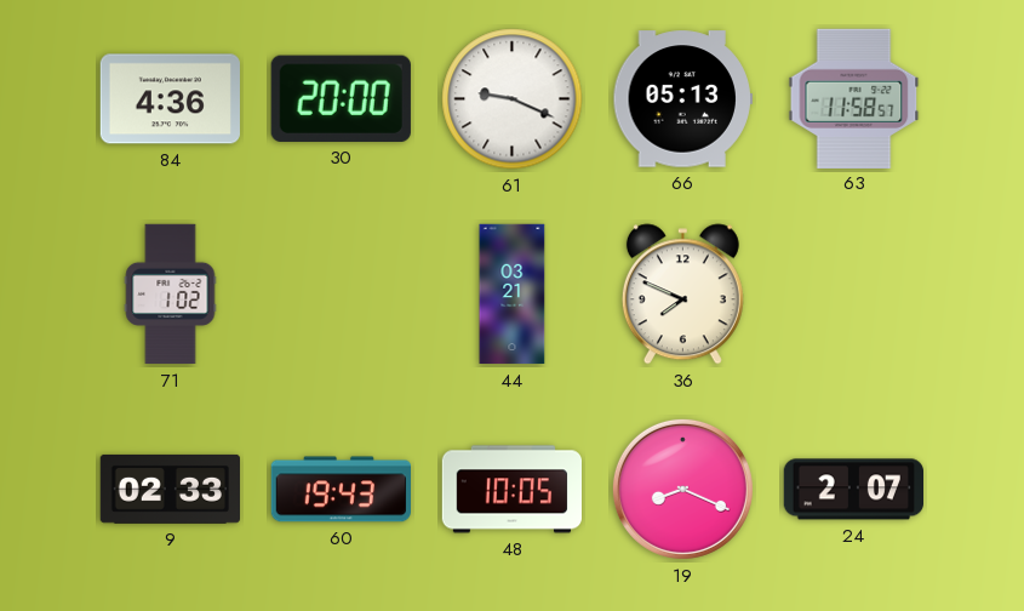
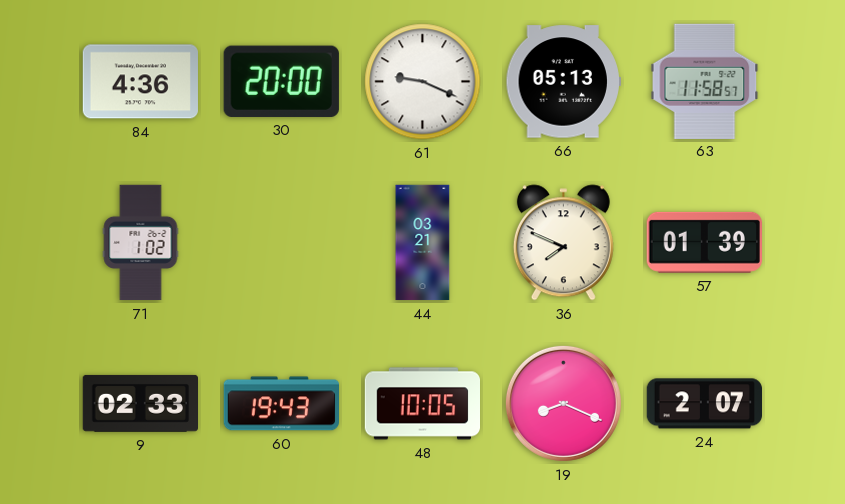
57: none -> 01:39 (704, 242)
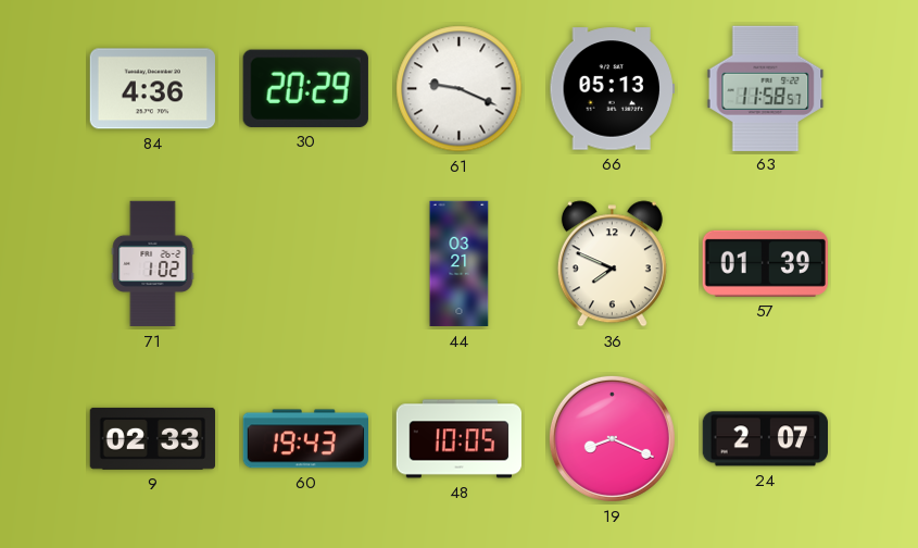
30: 20:00 -> 20:29 (305, 88)
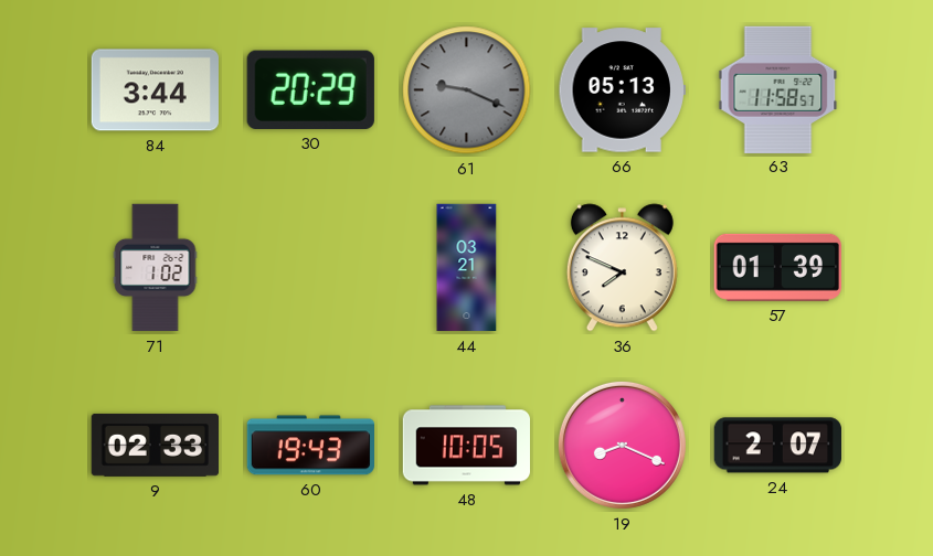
84: 4:36 -> 3:44 (155, 90)
61 dial: white -> grey (467, 90)
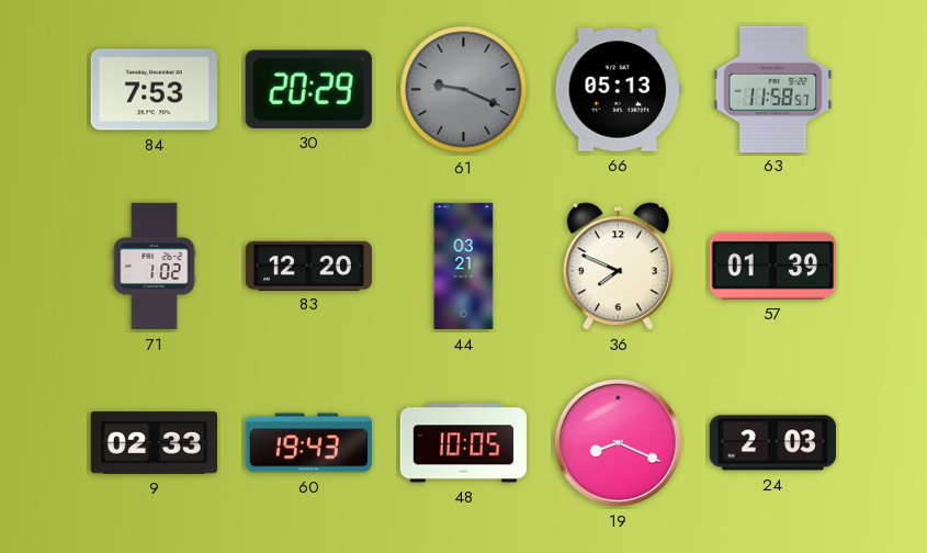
84: 3:44 -> 7:53 (154, 90)
83: none -> 12:20 (309, 266)
24: 2:07 -> 2:03 (772, 443)
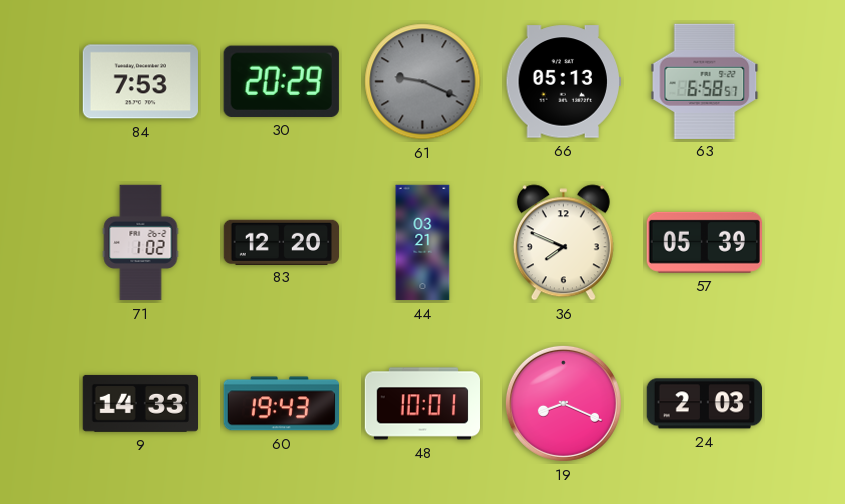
63: 11:58 -> 6:58 (705, 81)
57: 01:39 -> 05:39 (704, 242)
9: 02:33 -> 14:33 (140, 403)
48: 10:05 -> 10:01 (422, 404)
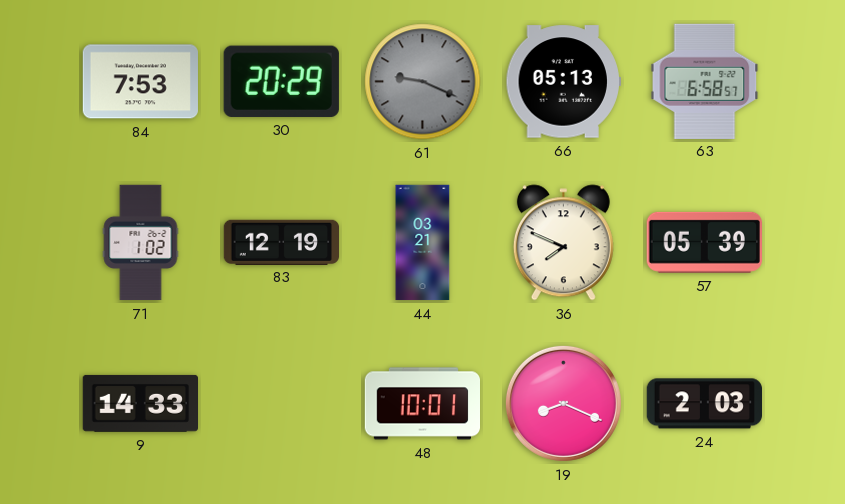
83: 12:20 -> 12:19 (282, 242)
60: 19:43 -> none (281, 404)
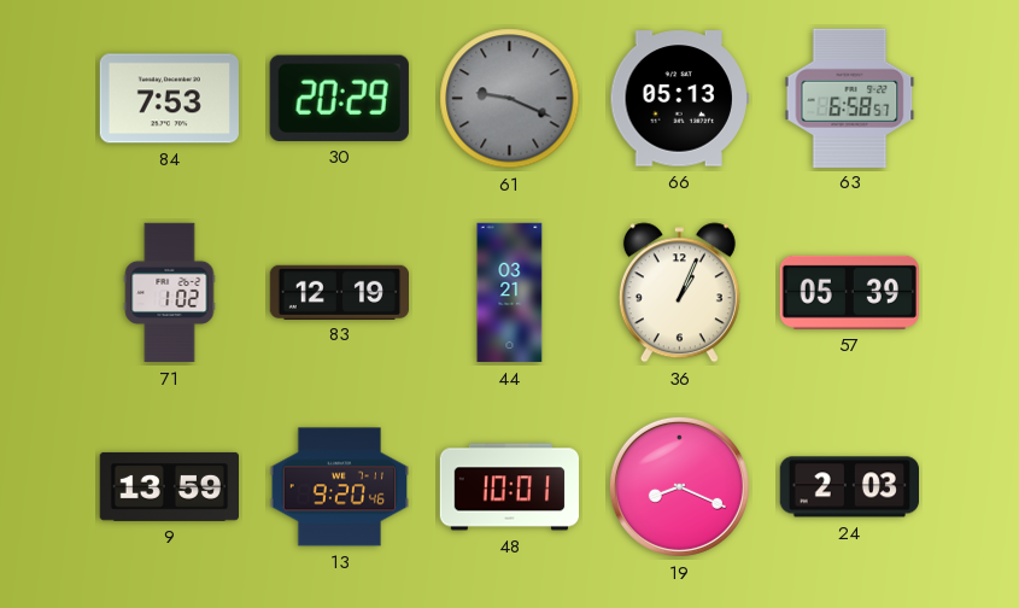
36: 7:49 -> 1:04 (679, 293)
9: 14:33 -> 13:59 (169, 486)
13: none -> 9:20 (339, 487)
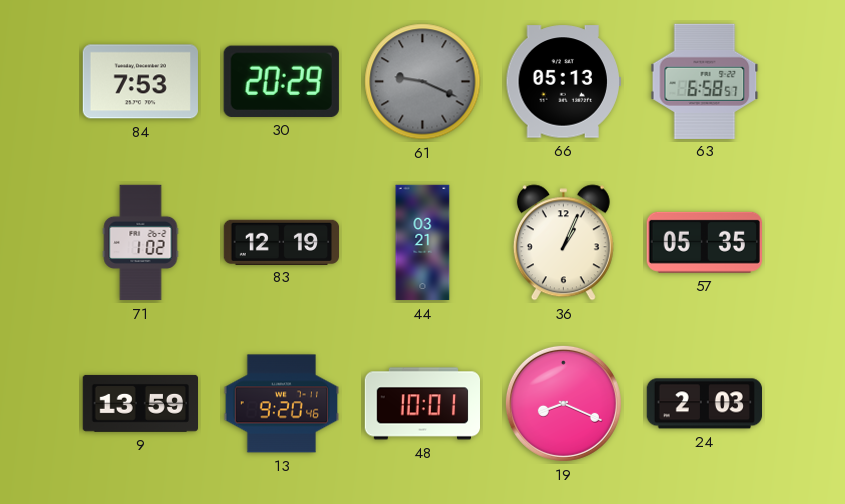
57: 05:39 -> 05:35 (704, 242)
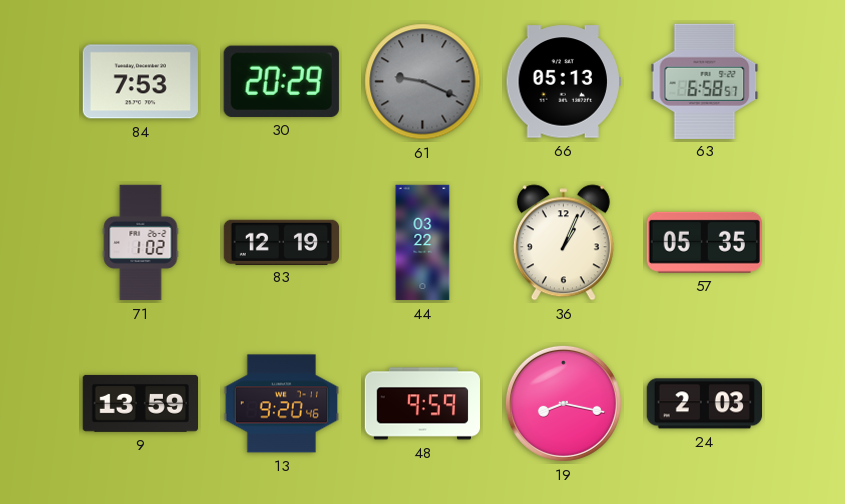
44: 03:21 -> 03:22 (423, 243)
48: 10:01 -> 9:59 (422, 404)
19: 8:19 -> 8:17 (563, 403)
